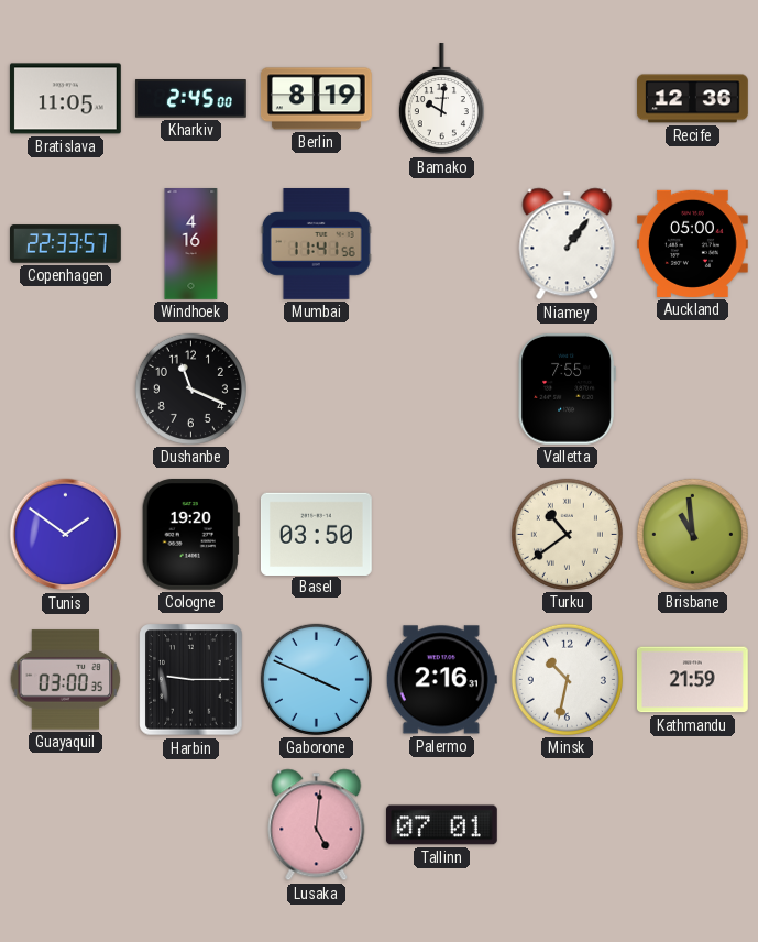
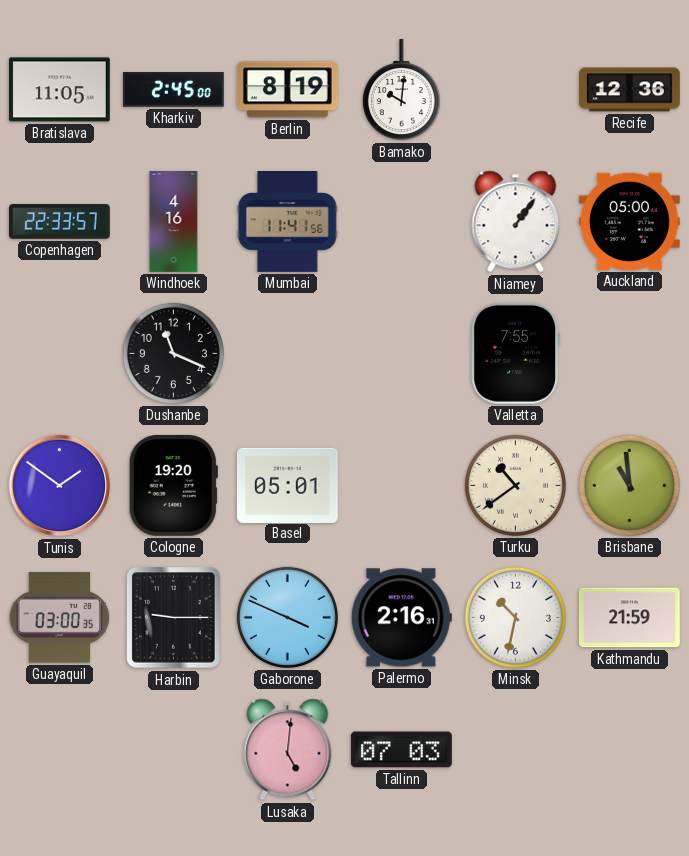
Basel: 03:50 -> 05:01 (287, 485)
Tallinn: 07:01 -> 07:03 (402, 750)
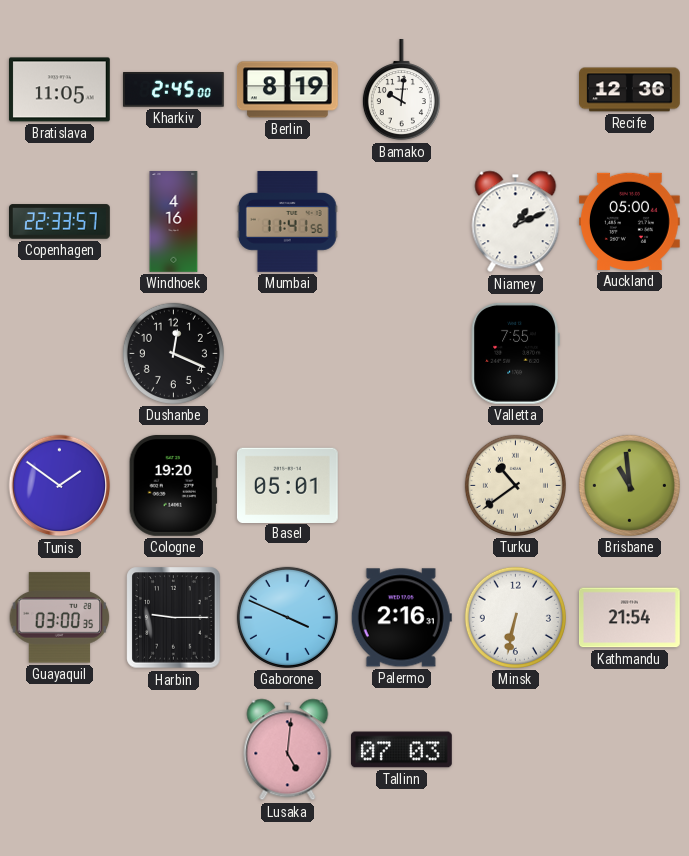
Niamey: 1:06 -> 1:11 (516, 222)
Dushanbe: 11:19 -> 12:19 (173, 353)
Minsk: 10:32 -> 6:32 (515, 617)
Kathmandu: 21:59 -> 21:54 (629, 618)
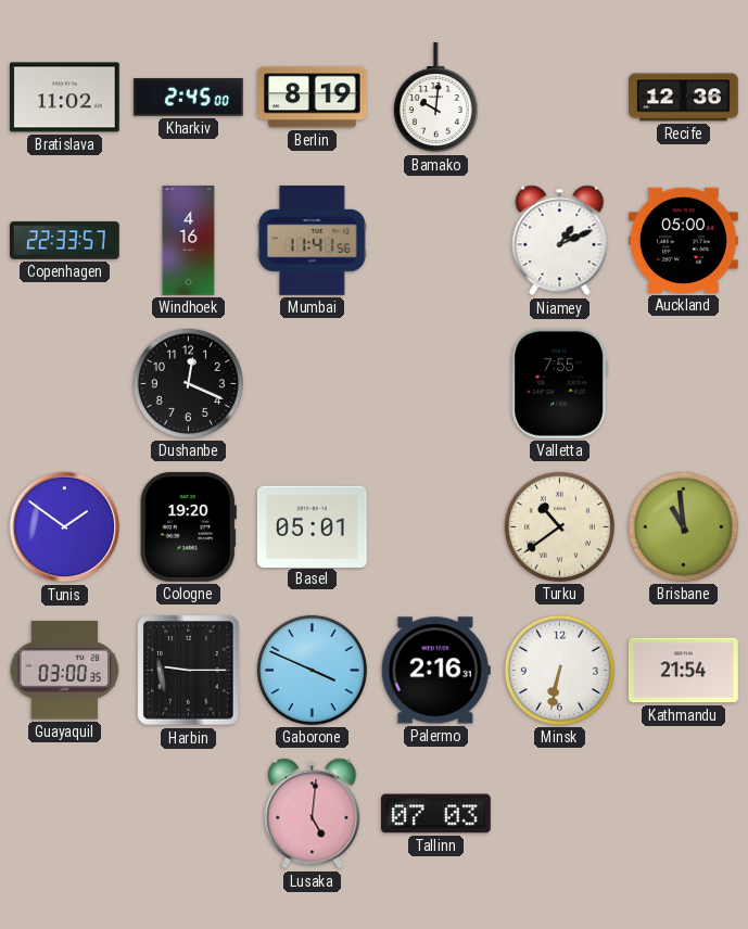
Bratislava: 11:05 -> 11:02 (64, 98)
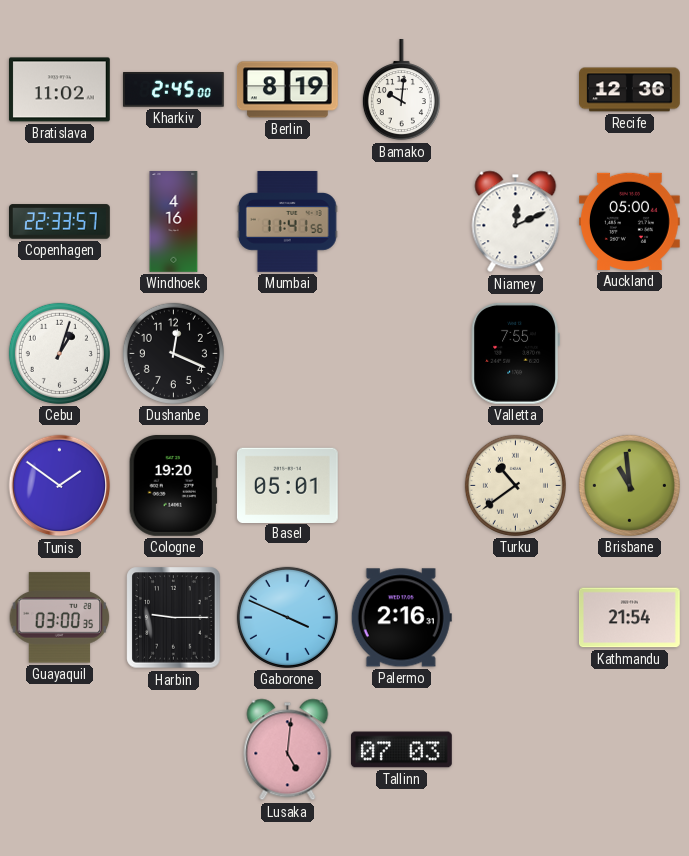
Niamey: 1:11 -> 12:11 (516, 222)
Cebu: none -> 1:03 (59, 353)
Minsk: 6:32 -> none (559, 670)
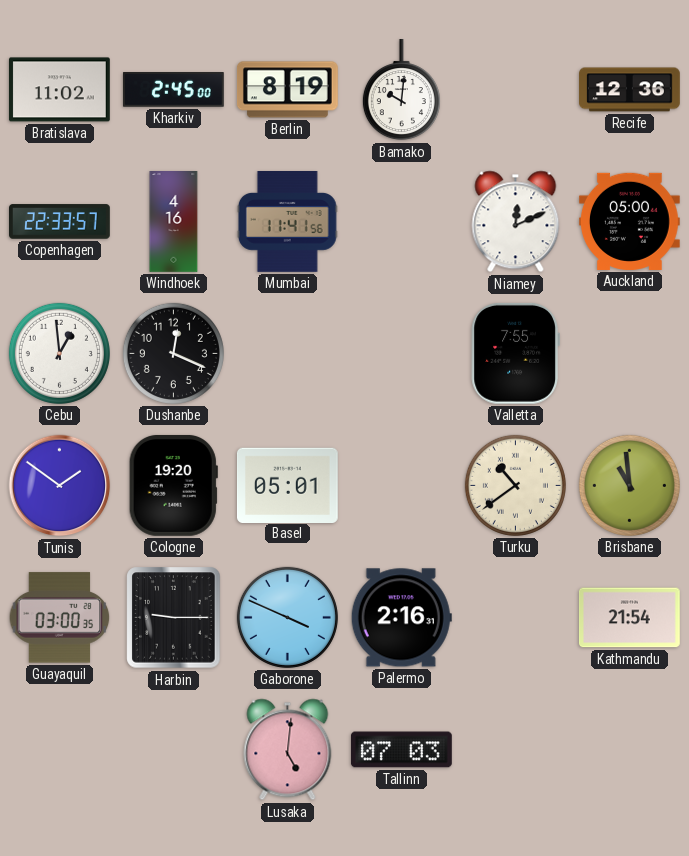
Cebu: 1:03 -> 12:59 (59, 353)
